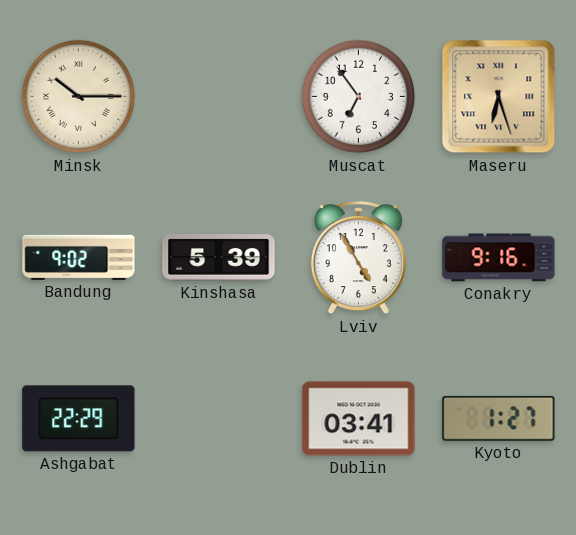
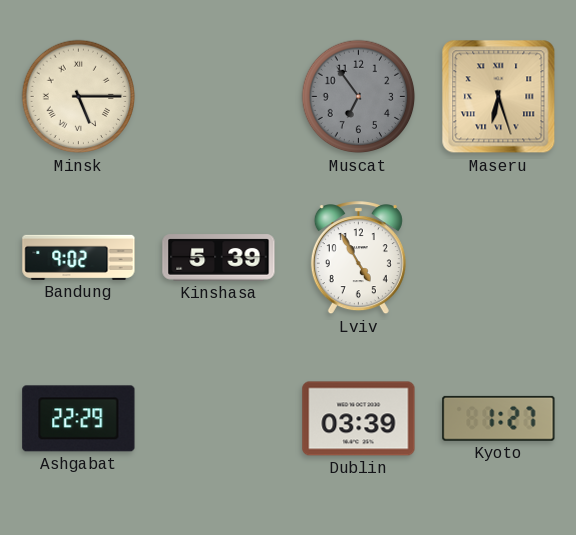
Minsk: 10:15 -> 5:15 (79, 97)
Muscat dial: white -> grey (359, 97)
Conakry: 9:16 -> none (499, 258)
Dublin: 03:41 -> 03:39 (359, 419)
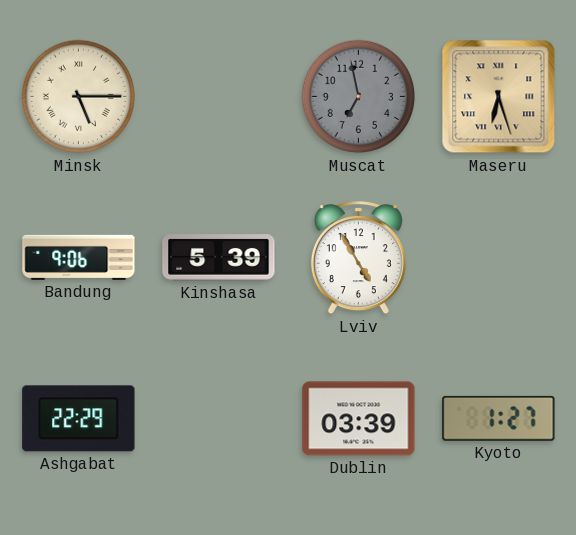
Muscat: 6:54 -> 6:58 (359, 97)
Bandung: 9:02 -> 9:06 (79, 257)
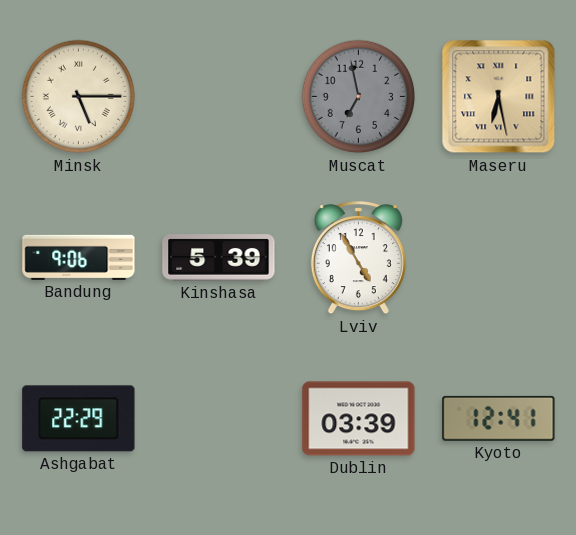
Maseru: 6:27 -> 6:28 (499, 97)
Kyoto: 1:27 -> 12:41 (499, 418)
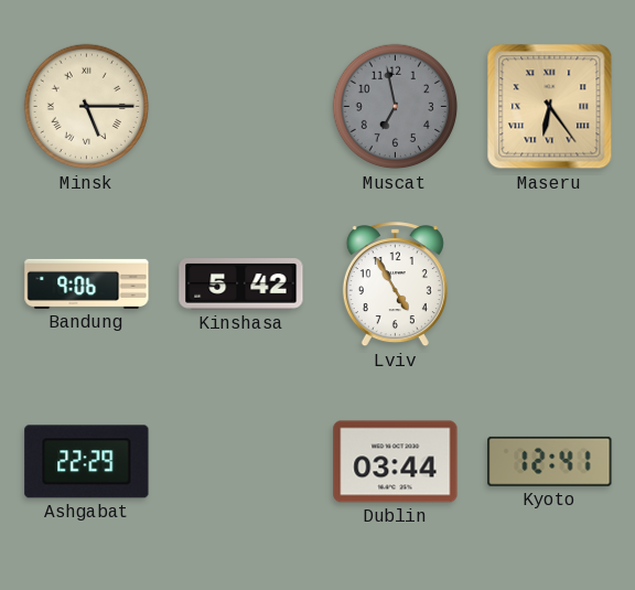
Maseru: 6:28 -> 6:24 (550, 107)
Kinshasa: 5:39 -> 5:42 (241, 285)
Dublin: 03:39 -> 03:44 (396, 462)
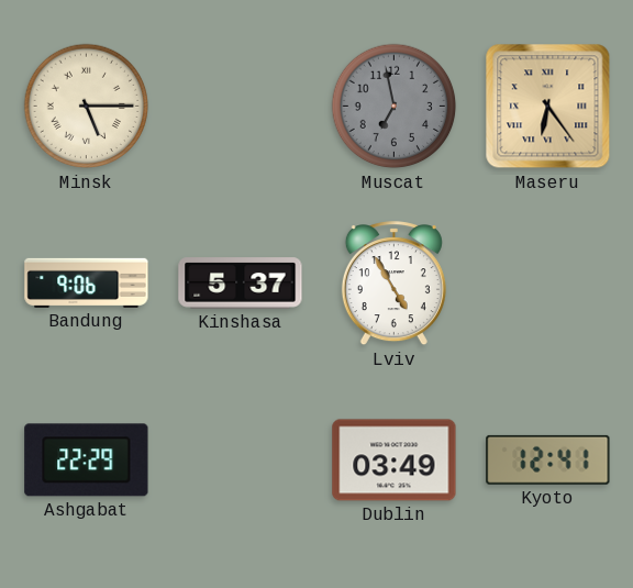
Kinshasa: 5:42 -> 5:37 (241, 284)
Dublin: 03:44 -> 03:49 (395, 461)
